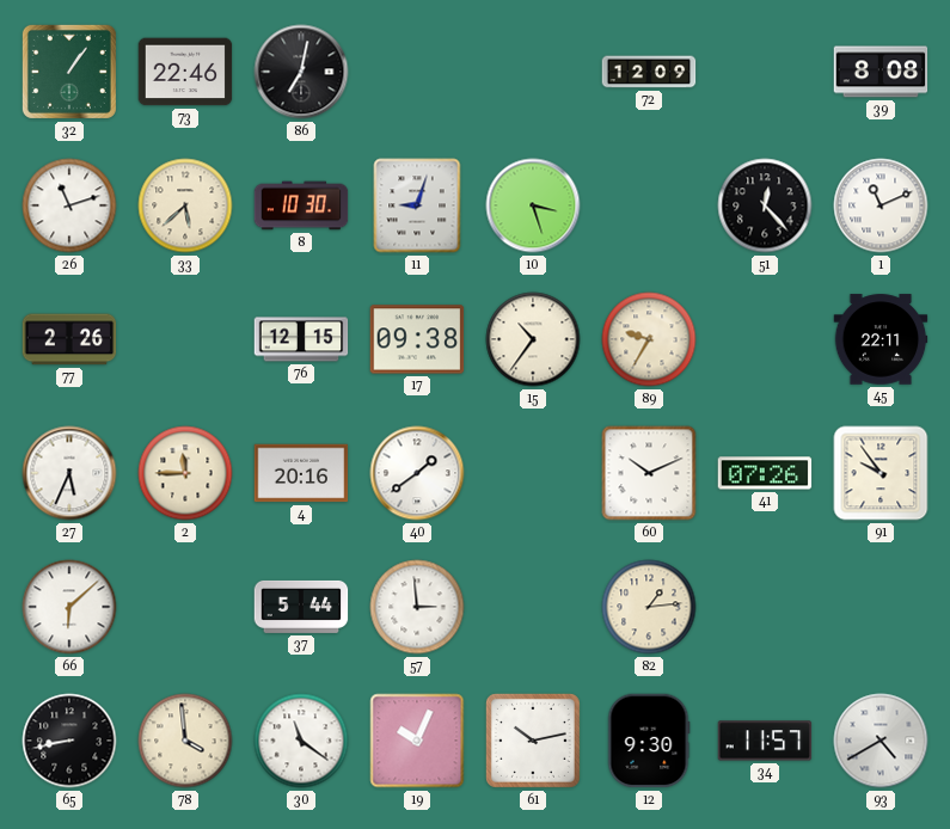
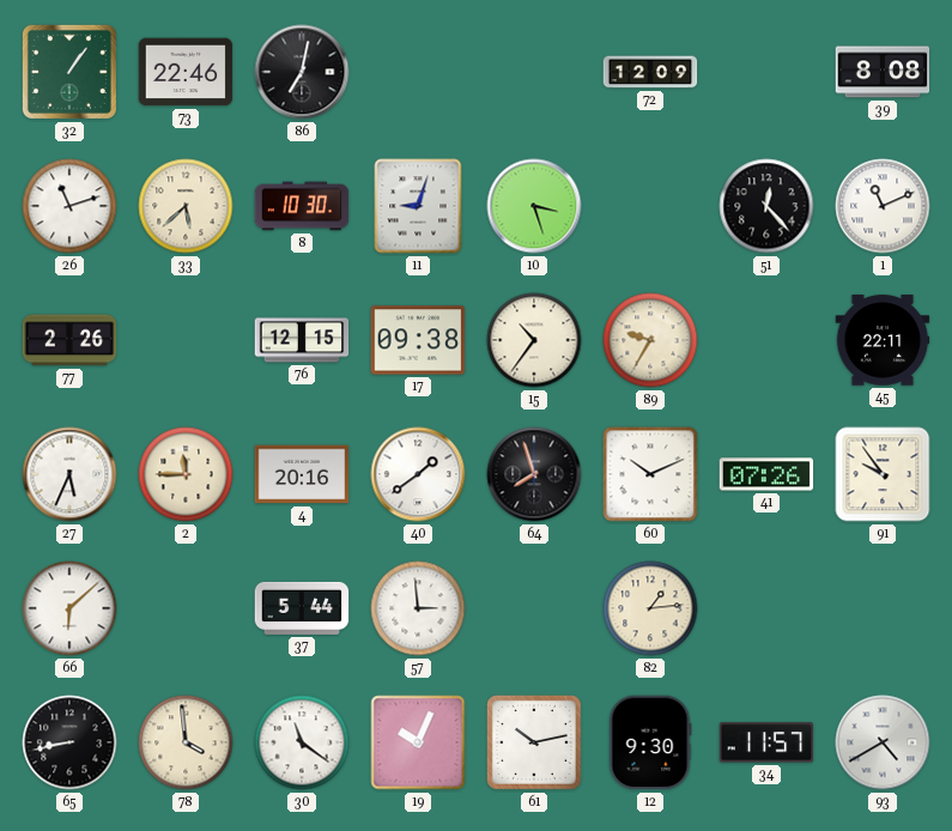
64: none -> 7:57 (534, 474)
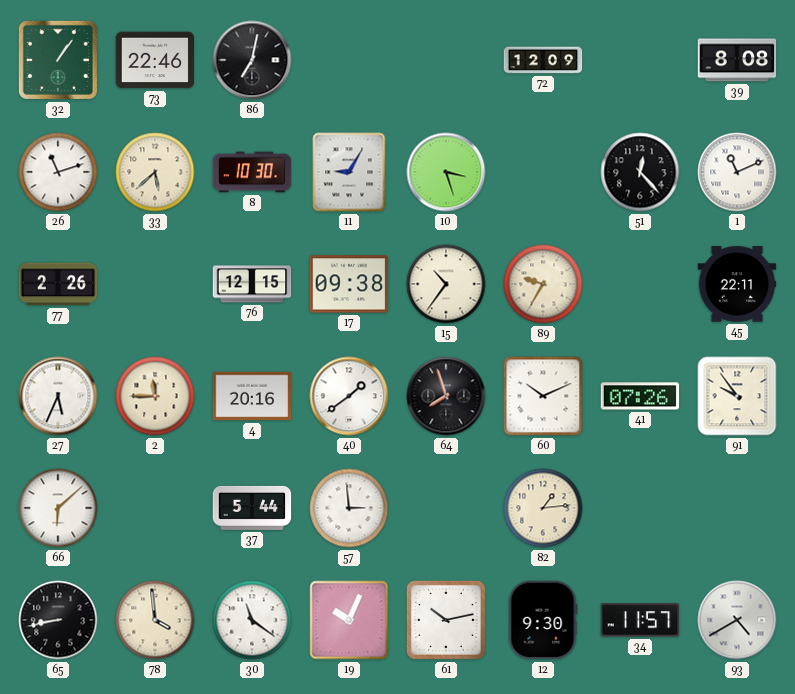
11: 9:03 -> 9:05 (349, 172)
